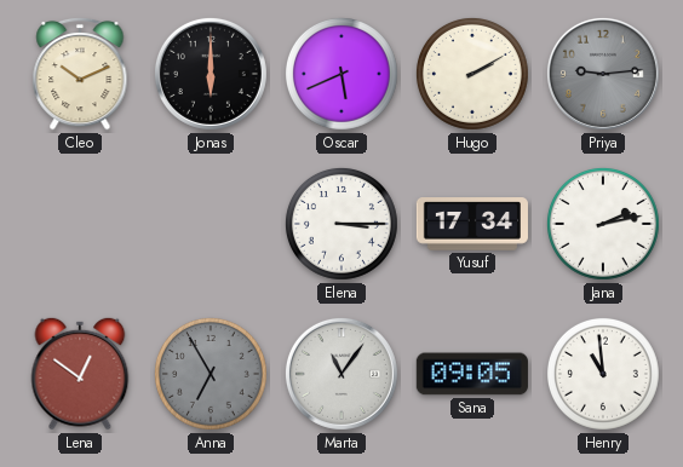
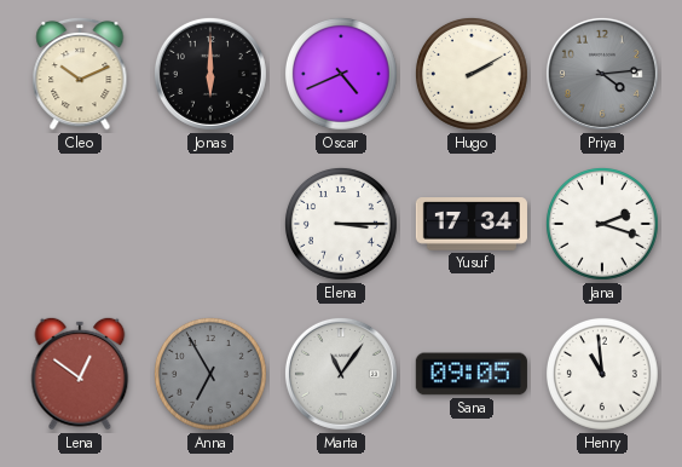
Oscar: 5:41 -> 4:41 (341, 74)
Priya: 9:14 -> 4:14 (602, 74)
Jana: 2:13 -> 2:18 (602, 224)
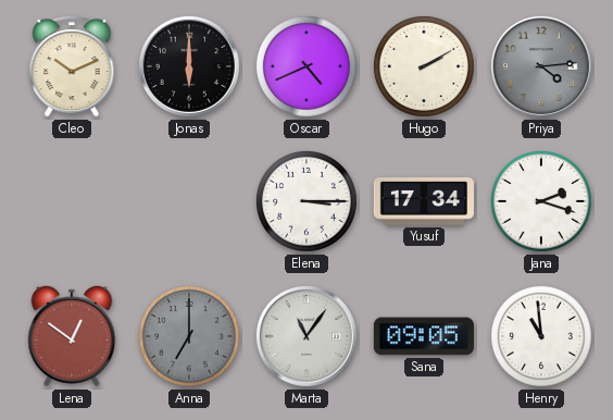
Anna: 6:55 -> 7:00 (189, 336)
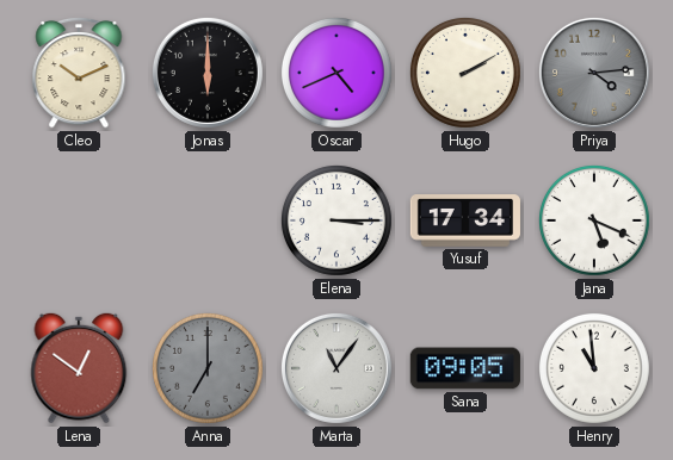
Jana: 2:18 -> 5:19 (594, 220)
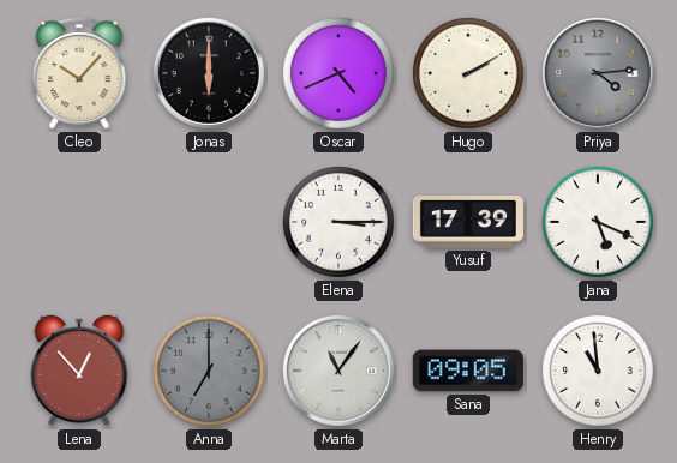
Cleo: 10:11 -> 10:07 (79, 73)
Yusuf: 17:34 -> 17:39 (468, 222)
Lena: 12:51 -> 12:53 (79, 371)
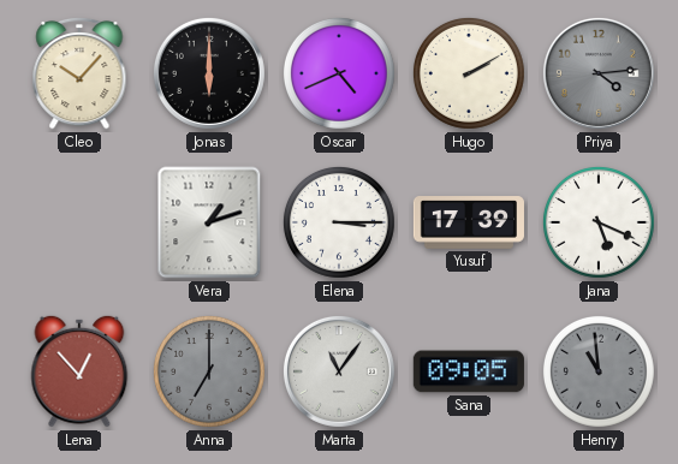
Vera: none -> 1:12 (209, 222)
Henry dial: white -> grey (599, 371)
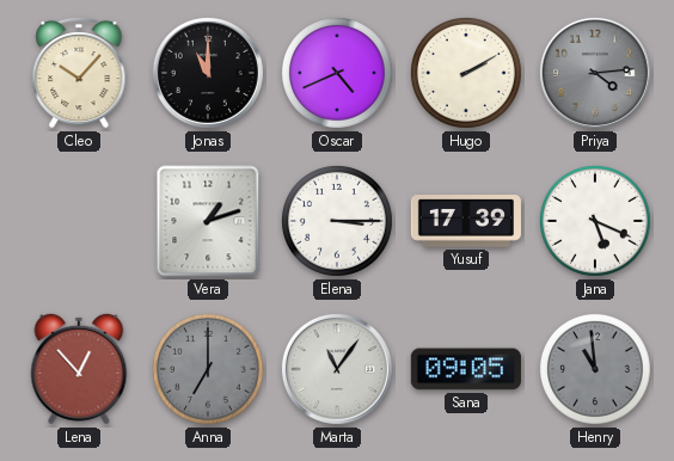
Jonas: 6:00 -> 11:00 (208, 73)
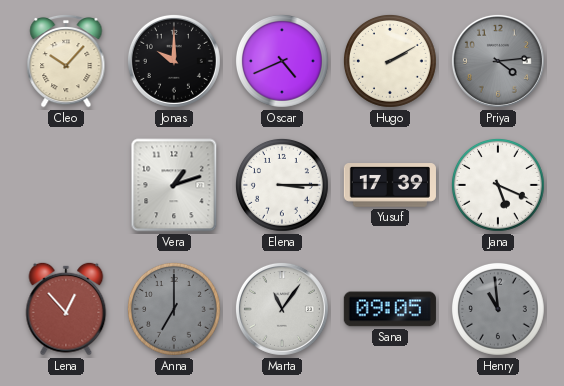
Jonas: 11:00 -> 10:00 (174, 61)
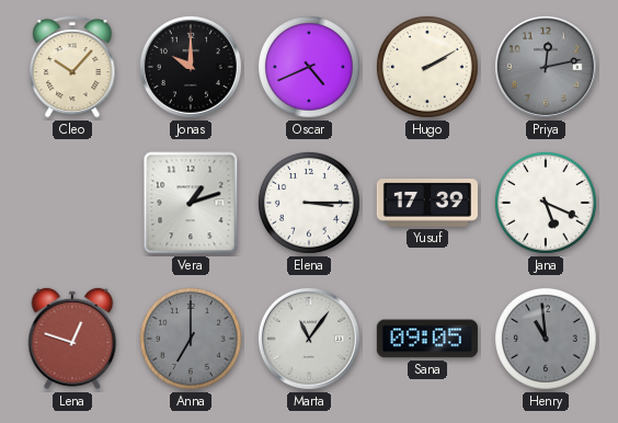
Priya: 4:14 -> 12:13 (546, 67)
Lena: 12:53 -> 12:48 (72, 339)
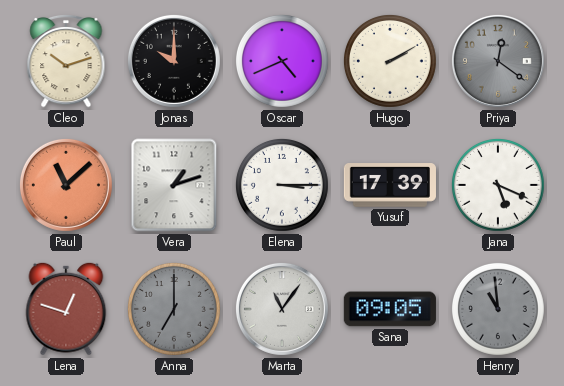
Cleo: 10:07 -> 10:12 (66, 61)
Priya: 12:13 -> 12:21 (498, 61)
Paul: none -> 11:08 (66, 185)
